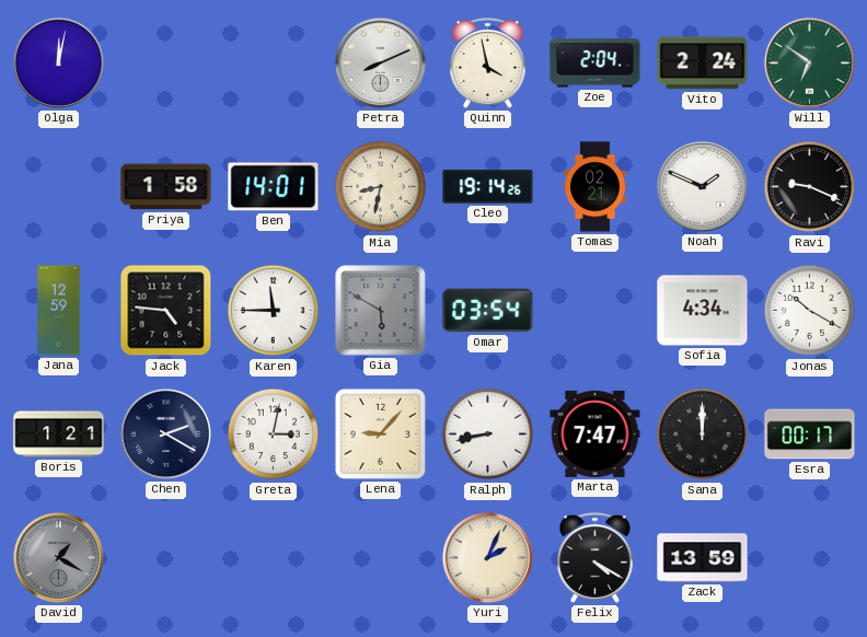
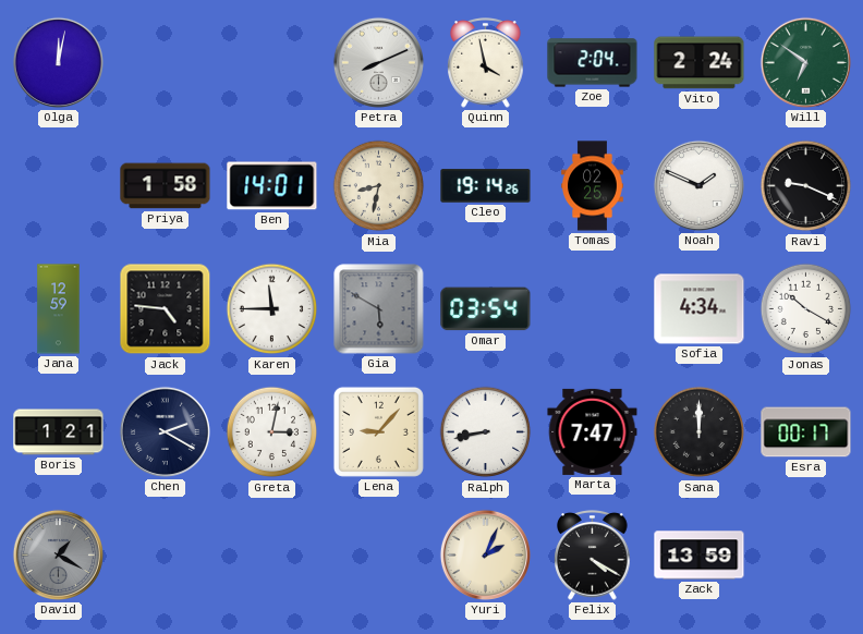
Tomas: 02:21 -> 02:25 (593, 186)
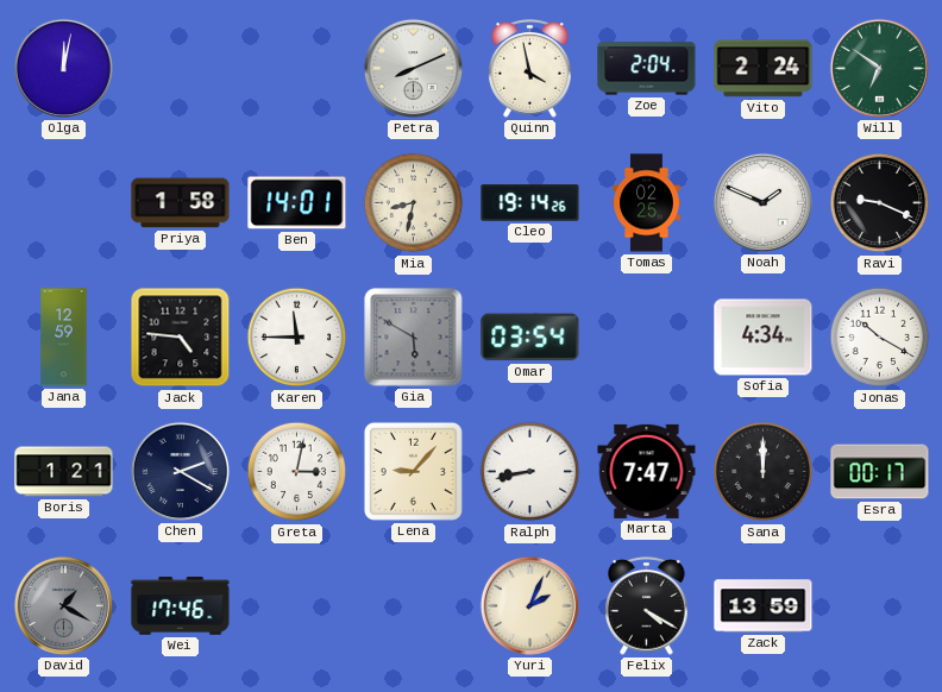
Wei: none -> 17:46 (181, 606)
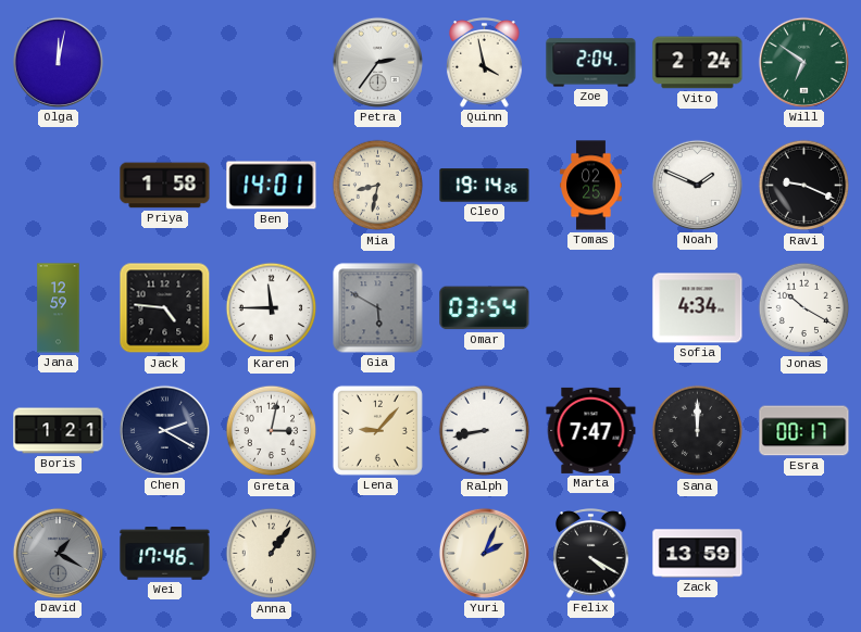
Petra: 8:11 -> 2:36 (377, 62)
Anna: none -> 1:06 (272, 554)
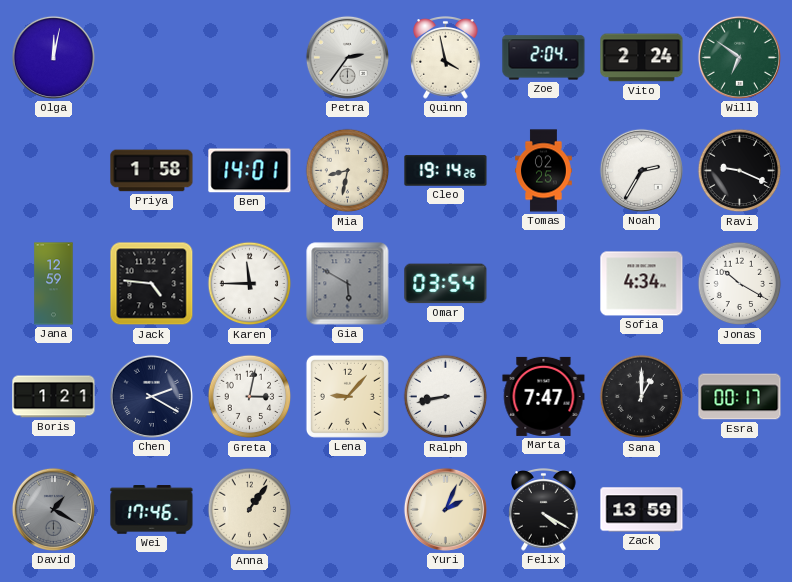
Noah: 1:49 -> 2:35 (641, 170)
Sana: 12:00 -> 1:00 (642, 397)
